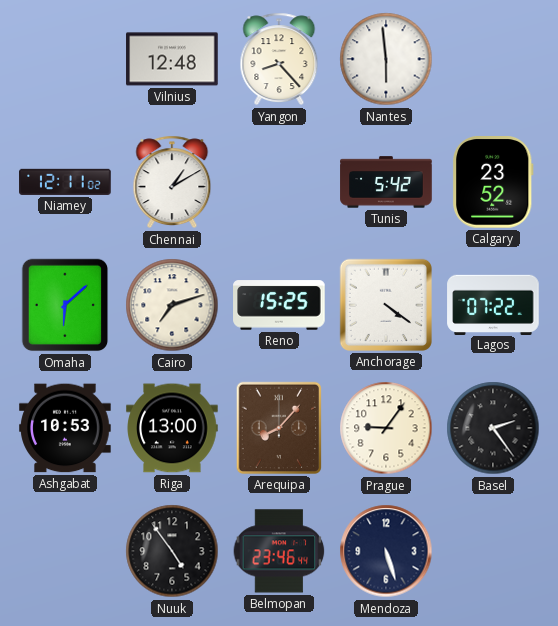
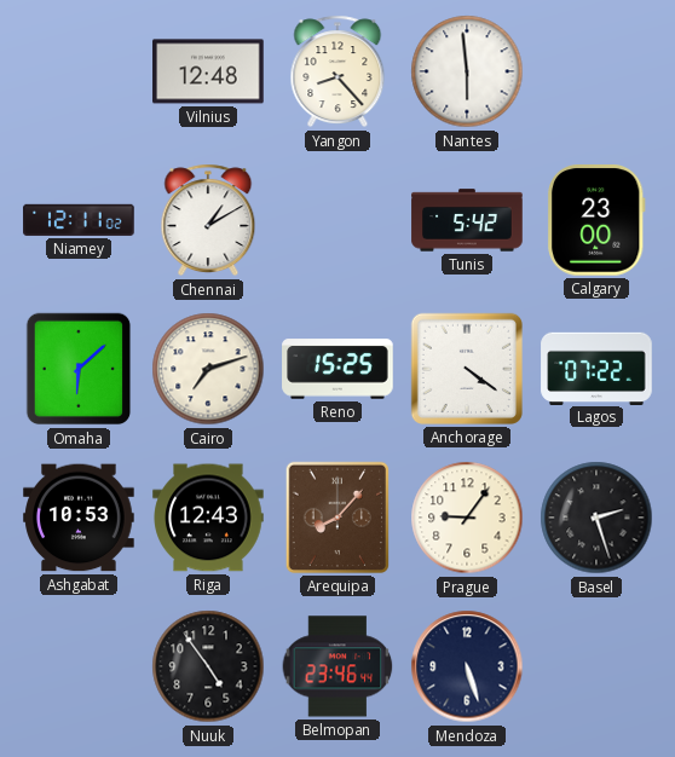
Calgary: 23:52 -> 23:00 (596, 221)
Riga: 13:00 -> 12:43 (208, 518)
Basel: 2:24 -> 2:27 (596, 518)
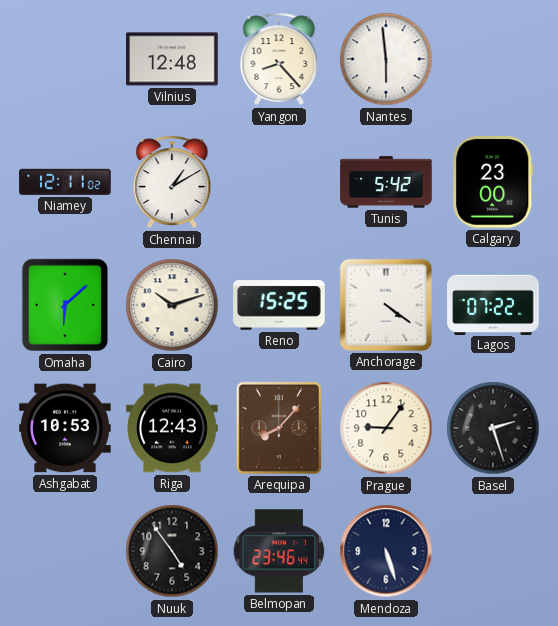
Cairo: 7:12 -> 10:12 (172, 305)
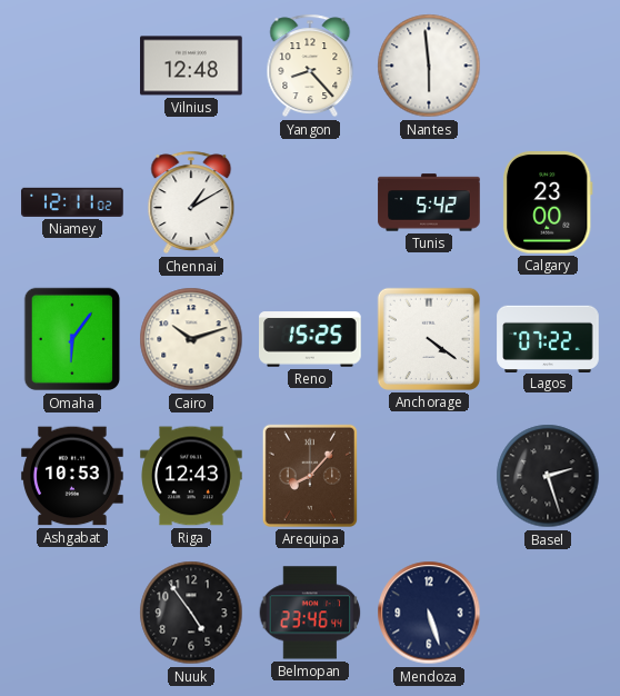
Omaha: 6:08 -> 6:06 (72, 339)
Prague: 9:06 -> none (386, 428)
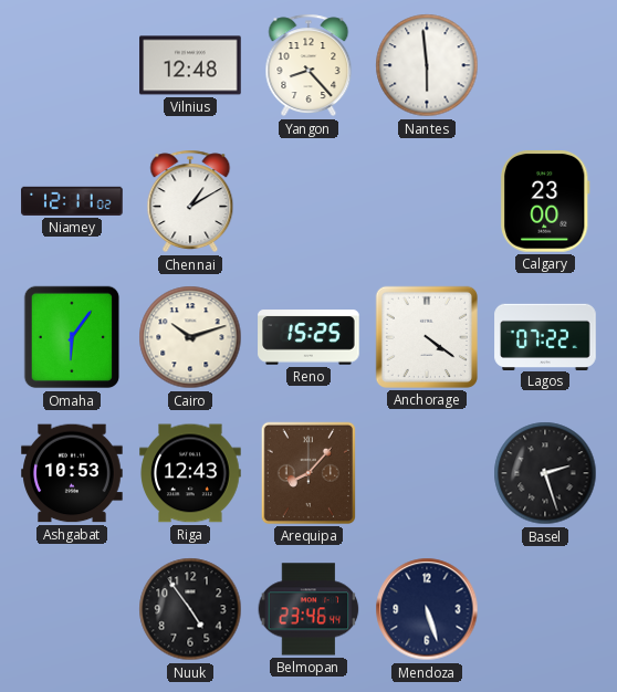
Tunis: 5:42 -> none (429, 202)
